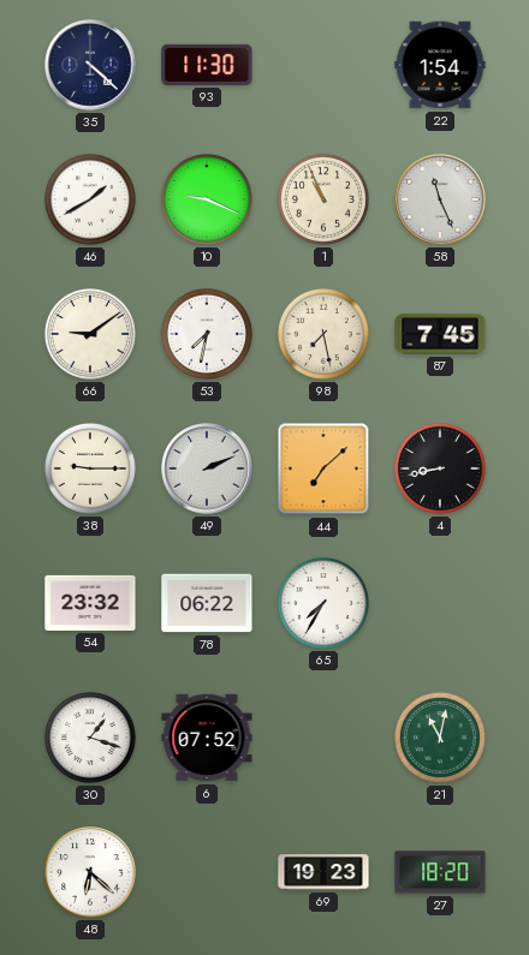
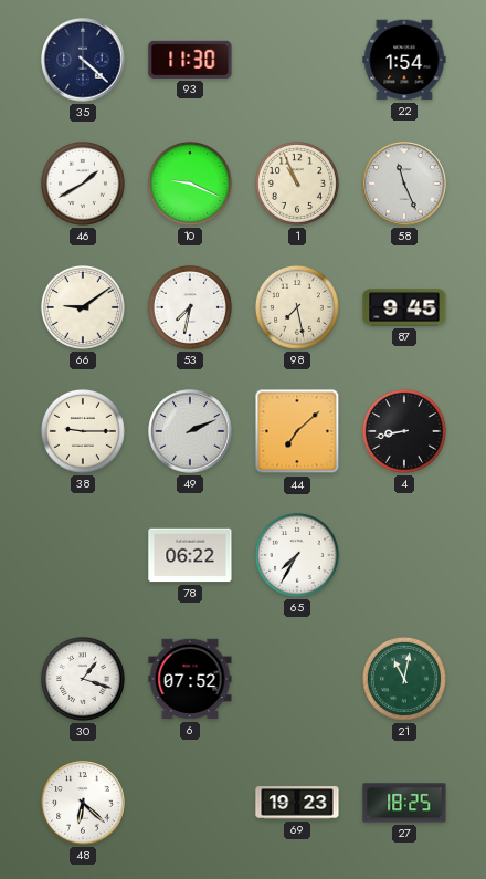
87: 7:45 -> 9:45 (404, 307)
54: 23:32 -> none (90, 603)
27: 18:20 -> 18:25 (404, 803)
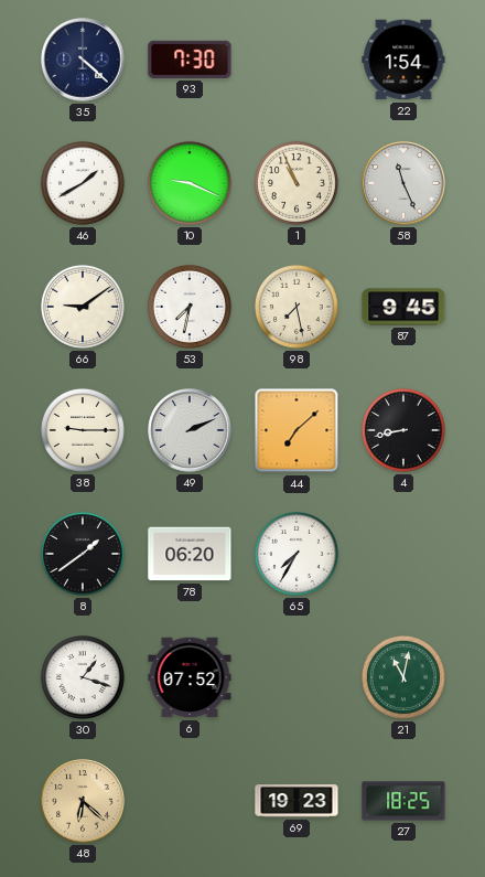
93: 11:30 -> 7:30 (190, 60)
8: none -> 1:39 (83, 554)
78: 06:22 -> 06:20 (190, 554)
48 dial: white -> champagne (83, 801)
